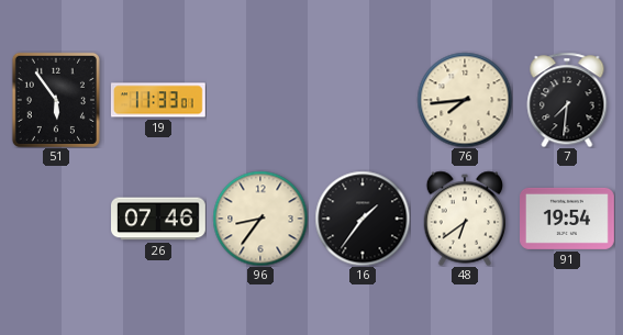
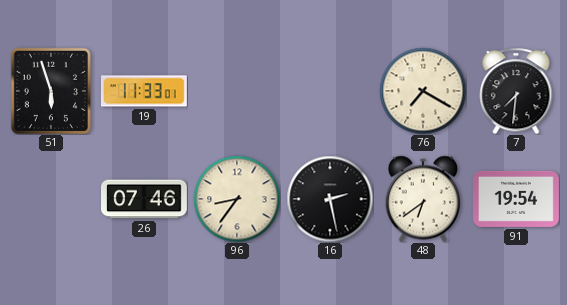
51: 5:54 -> 5:57 (51, 91)
76: 7:44 -> 7:20 (423, 91)
16: 1:36 -> 2:28 (330, 199)
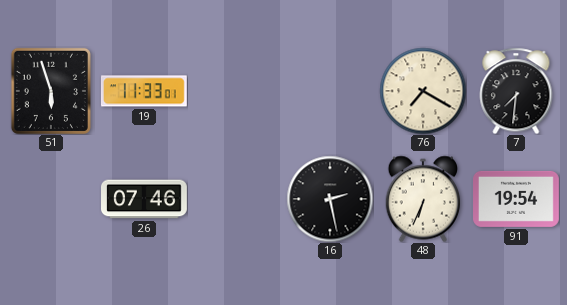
96: 8:36 -> none (237, 199)
48: 6:39 -> 6:34 (423, 199)
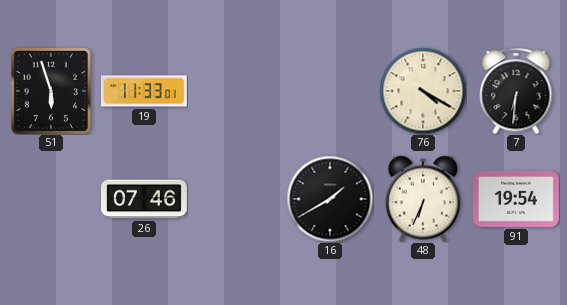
76: 7:20 -> 4:20 (423, 91)
7: 7:31 -> 6:31 (516, 91)
16: 2:28 -> 1:40 (330, 199)
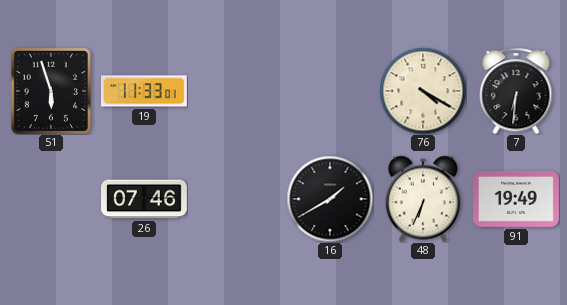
91: 19:54 -> 19:49 (517, 199)
